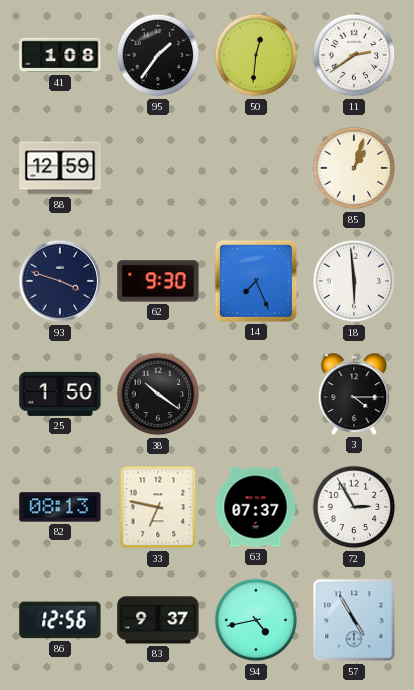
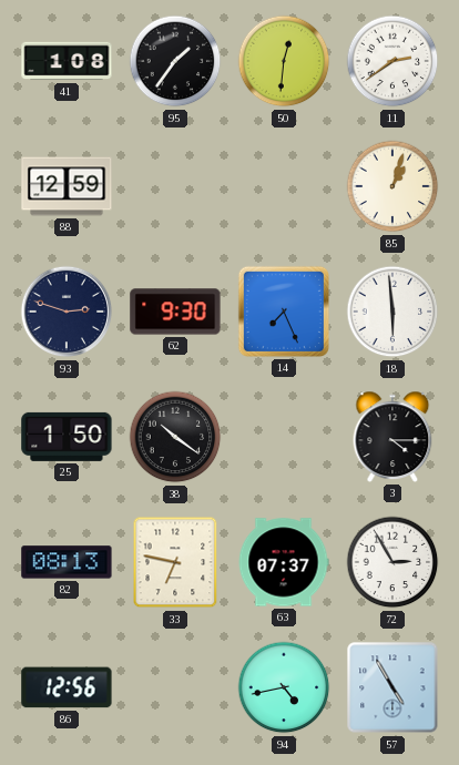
93: 3:48 -> 2:48 (67, 312)
83: 9:37 -> none (158, 620)
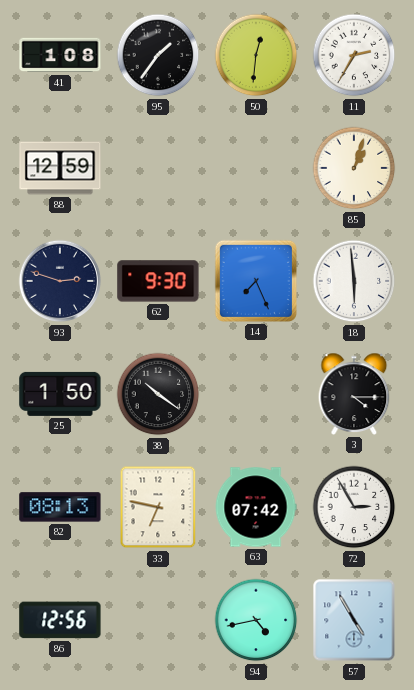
11: 2:39 -> 2:35 (354, 55)
63: 07:37 -> 07:42 (256, 507)
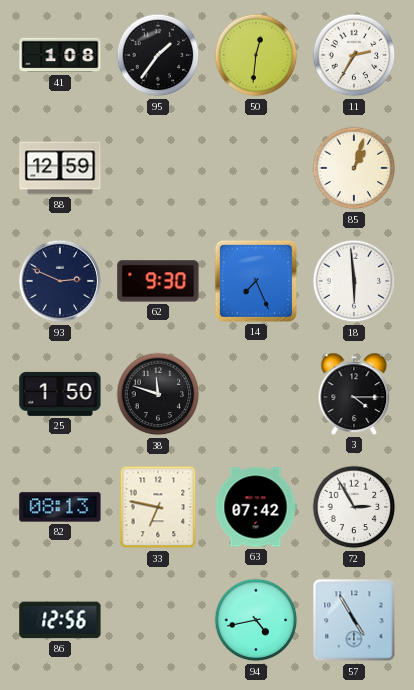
93: 2:48 -> 2:49 (60, 281)
38: 10:21 -> 11:48 (158, 394)
